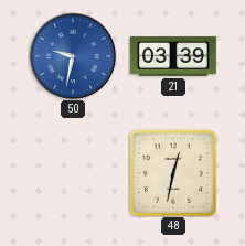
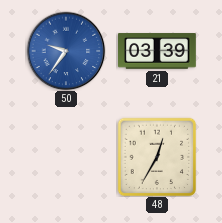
50: 9:32 -> 9:36 (66, 51)
48: 12:32 -> 12:35 (157, 157)
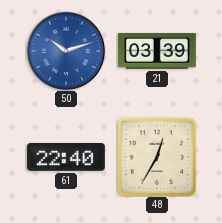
50: 9:36 -> 10:12 (66, 51)
61: none -> 22:40 (67, 158)
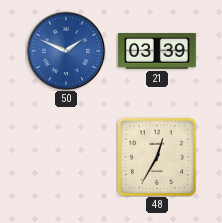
50: 10:12 -> 1:49 (66, 51)
61: 22:40 -> none (67, 158)
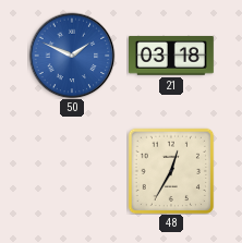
21: 03:39 -> 03:18 (172, 56)
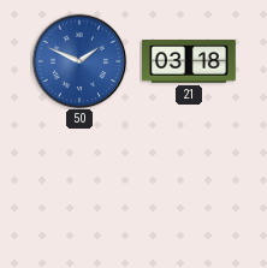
48: 12:35 -> none (171, 171)
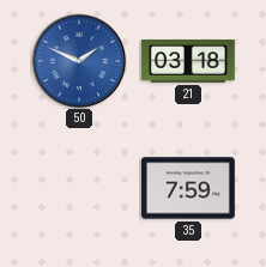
35: none -> 7:59 (188, 188)
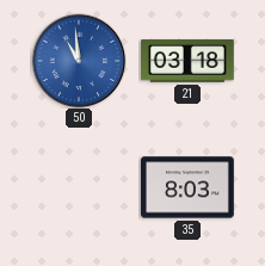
50: 1:49 -> 10:59 (79, 61)
35: 7:59 -> 8:03 (187, 187)
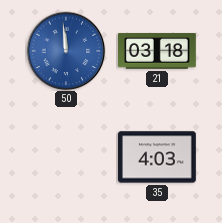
50: 10:59 -> 11:59 (66, 51)
35: 8:03 -> 4:03 (157, 157)
